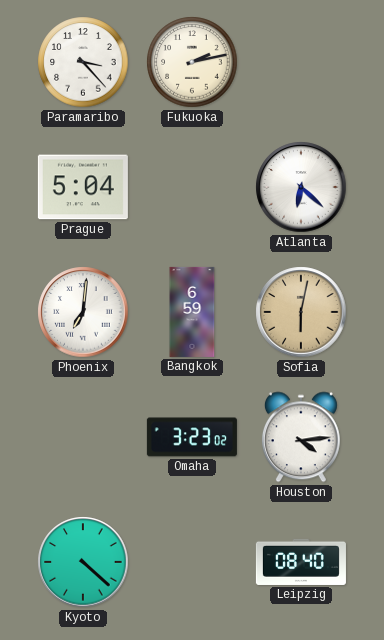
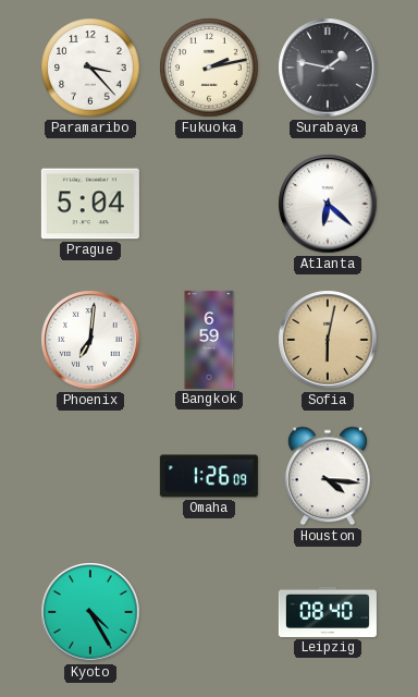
Surabaya: none -> 1:47 (328, 68)
Omaha: 3:23 -> 1:26 (209, 476)
Houston: 4:14 -> 4:16 (328, 476)
Kyoto: 4:22 -> 4:25 (90, 612)
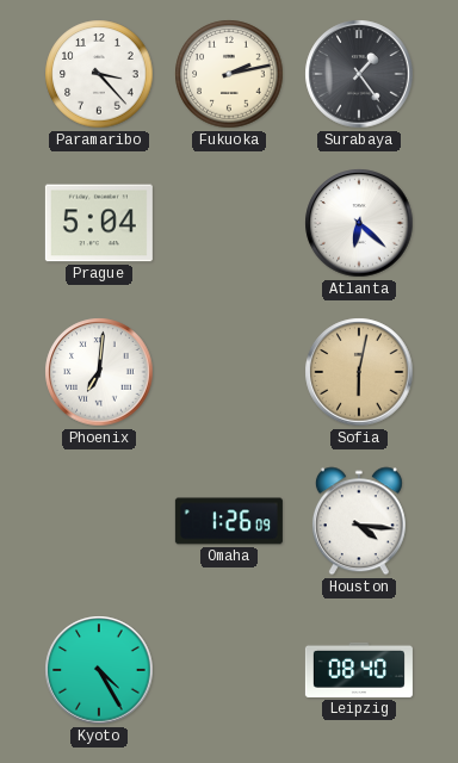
Surabaya: 1:47 -> 1:24 (359, 74)
Bangkok: 6:59 -> none (209, 340)
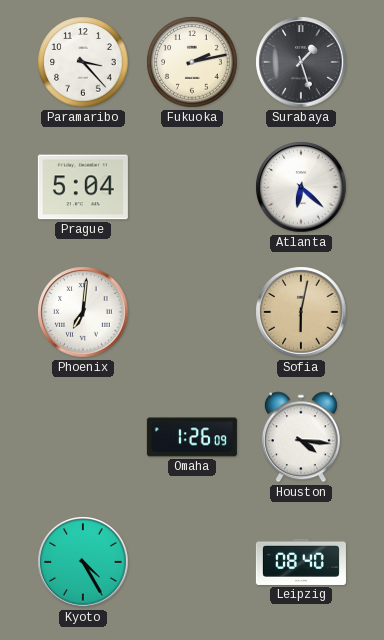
Surabaya: 1:24 -> 1:27 (301, 62)
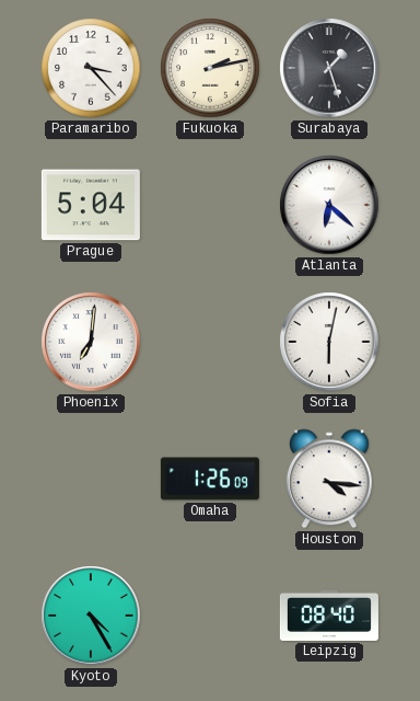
Sofia dial: champagne -> white (329, 342)
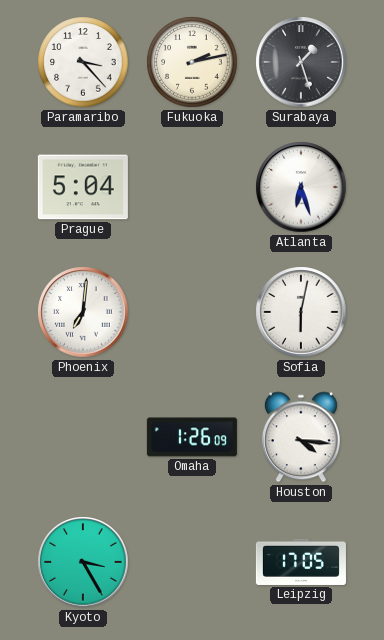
Atlanta: 6:22 -> 6:27 (301, 187)
Kyoto: 4:25 -> 3:25 (83, 562)
Leipzig: 08:40 -> 17:05 (301, 562)
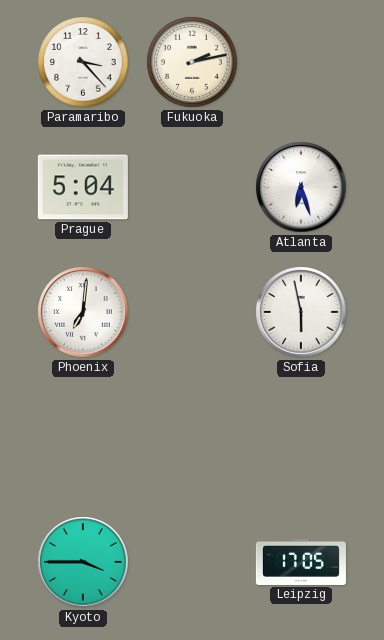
Surabaya: 1:27 -> none (301, 62)
Sofia: 6:02 -> 5:58 (301, 312)
Omaha: 1:26 -> none (192, 437)
Houston: 4:16 -> none (301, 437)
Kyoto: 3:25 -> 3:45 (83, 562)
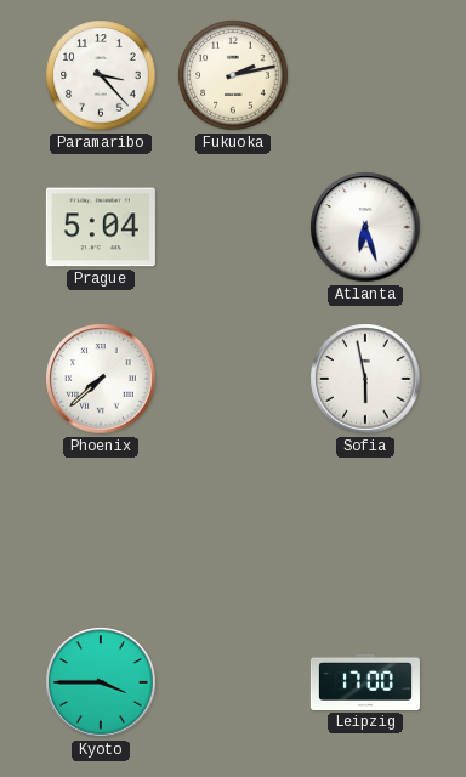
Phoenix: 7:01 -> 7:38 (101, 379)
Leipzig: 17:05 -> 17:00 (365, 682)
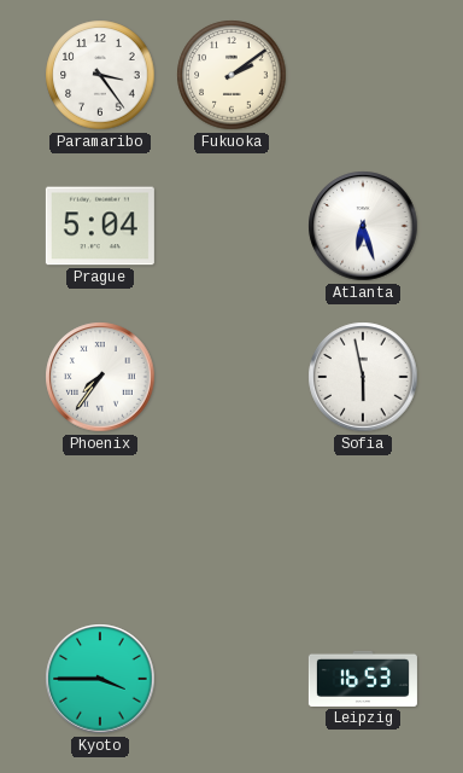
Paramaribo: 3:23 -> 3:24 (100, 75)
Fukuoka: 2:13 -> 2:09 (231, 75)
Phoenix: 7:38 -> 7:36 (100, 377)
Leipzig: 17:00 -> 16:53 (363, 679)
